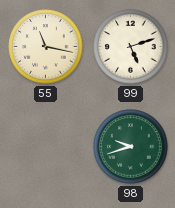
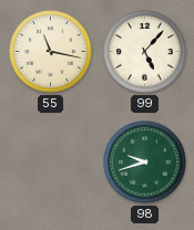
99: 5:12 -> 5:07 (145, 52)
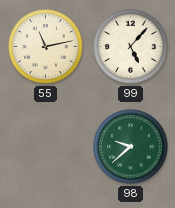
55: 11:17 -> 11:13 (46, 47)
98: 9:42 -> 9:38 (131, 147)
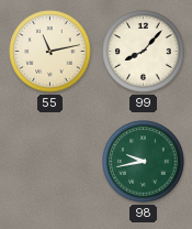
99: 5:07 -> 8:07 (144, 52)
98: 9:38 -> 9:43 (144, 162)
